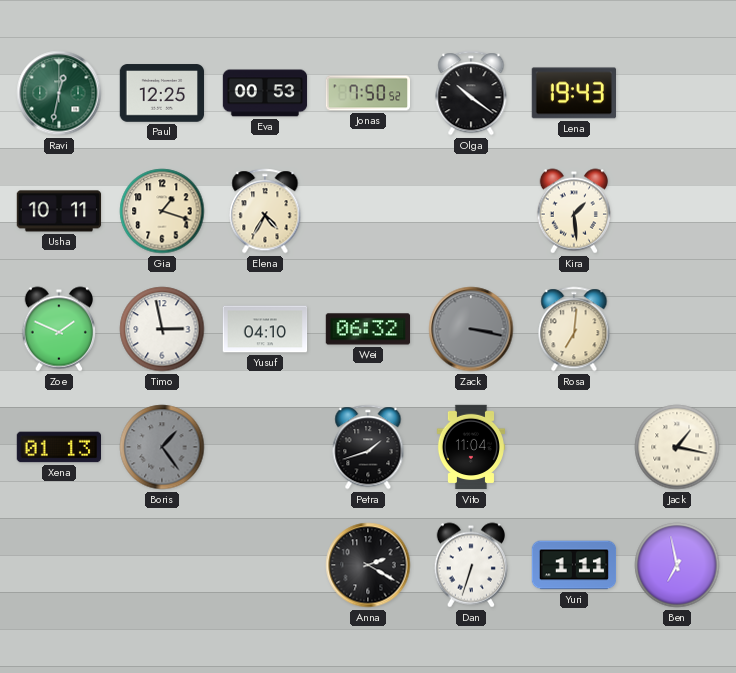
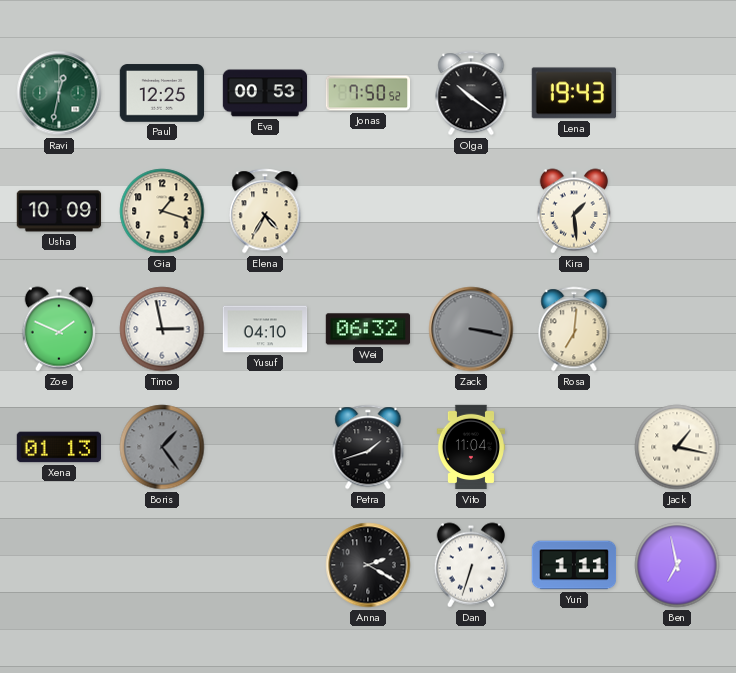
Usha: 10:11 -> 10:09 (59, 211)
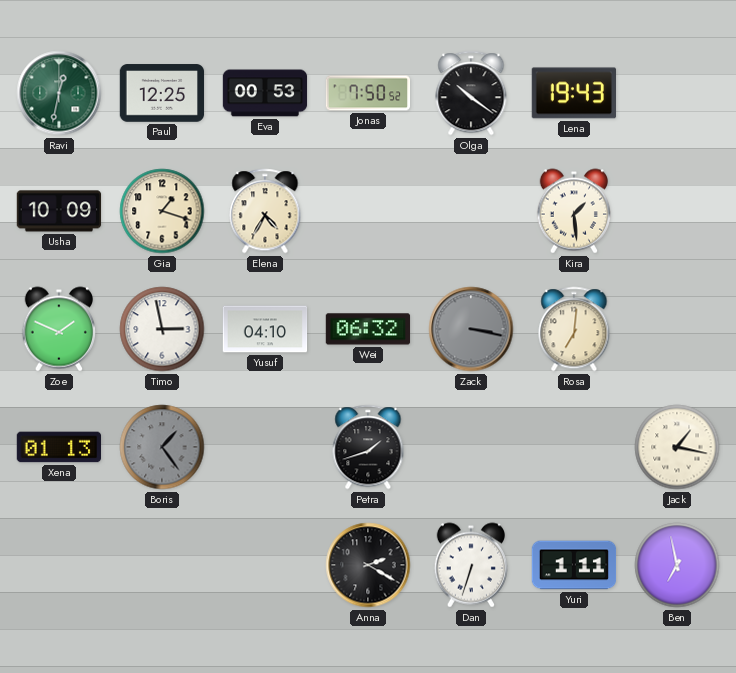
Vito: 11:04 -> none (470, 447)
